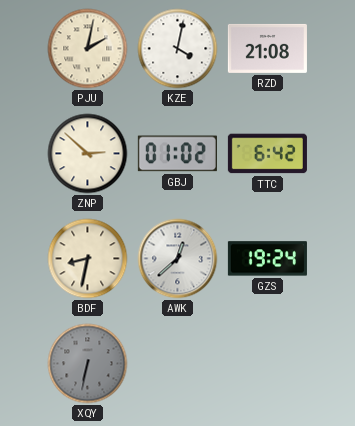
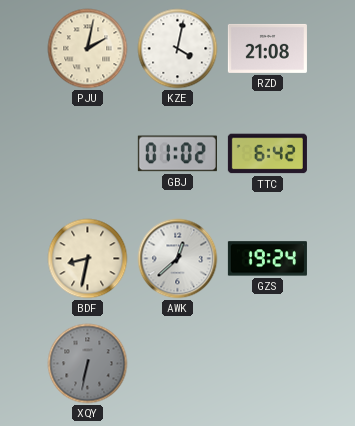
ZNP: 2:52 -> none (88, 154)
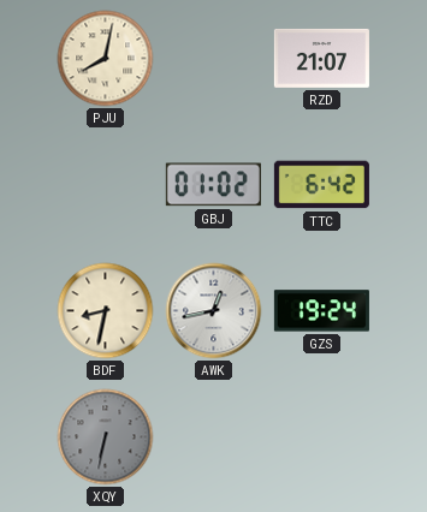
PJU: 2:02 -> 8:02 (106, 59)
KZE: 4:02 -> none (178, 49)
RZD: 21:08 -> 21:07 (321, 58)
AWK: 12:38 -> 12:43 (214, 311)
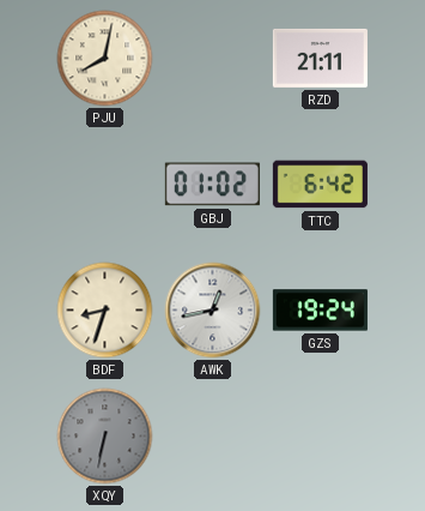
RZD: 21:07 -> 21:11 (320, 58)
BDF: 8:32 -> 8:33 (105, 311)
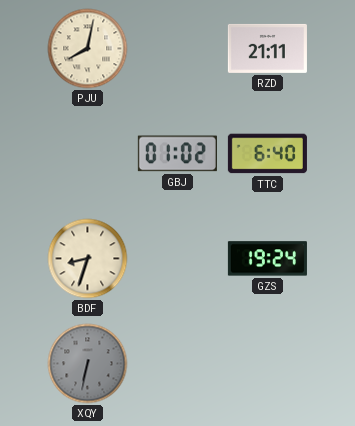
TTC: 6:42 -> 6:40 (267, 154)
AWK: 12:43 -> none (213, 311)
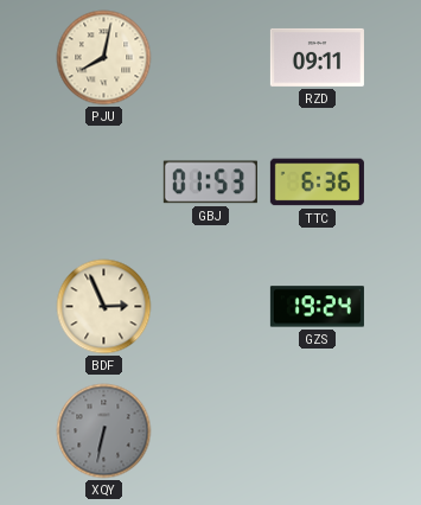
RZD: 21:11 -> 09:11 (317, 57)
GBJ: 01:02 -> 01:53 (210, 183)
TTC: 6:40 -> 6:36 (317, 183)
BDF: 8:33 -> 2:56 (104, 307)
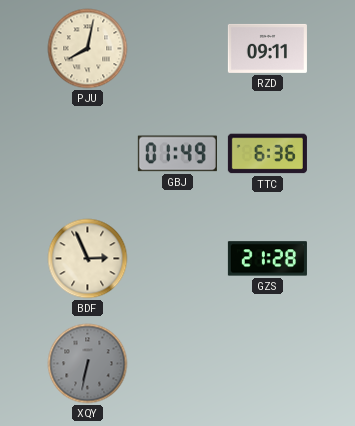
GBJ: 01:53 -> 01:49 (177, 154)
GZS: 19:24 -> 21:28 (267, 259)
